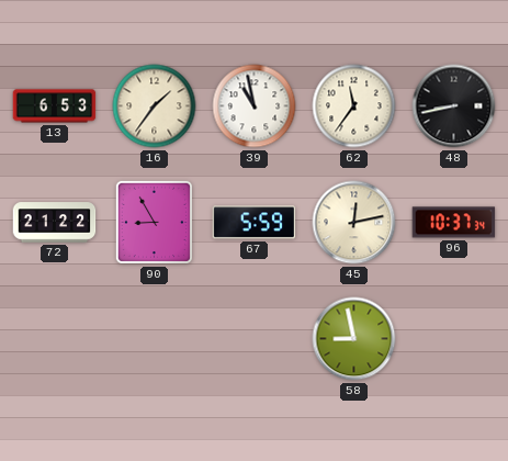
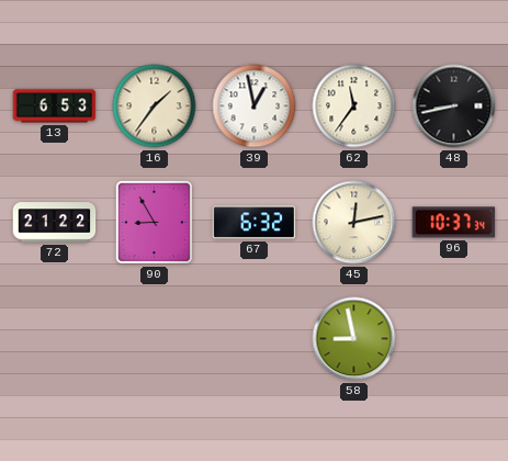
39: 10:58 -> 12:58 (255, 106)
67: 5:59 -> 6:32 (255, 223)
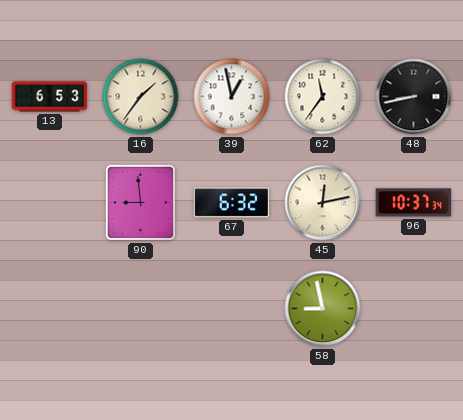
72: 21:22 -> none (55, 223)
90: 8:55 -> 8:59 (140, 202)
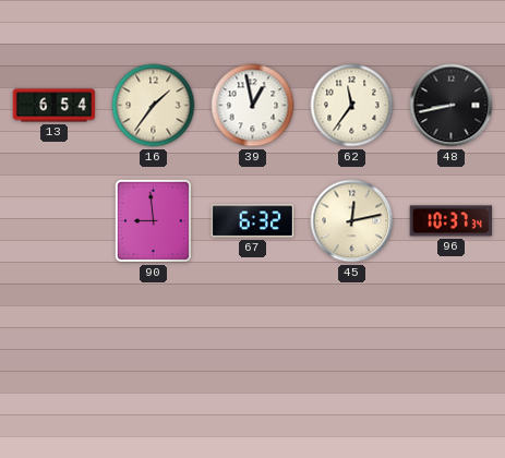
13: 6:53 -> 6:54 (55, 106)
58: 8:58 -> none (323, 309)
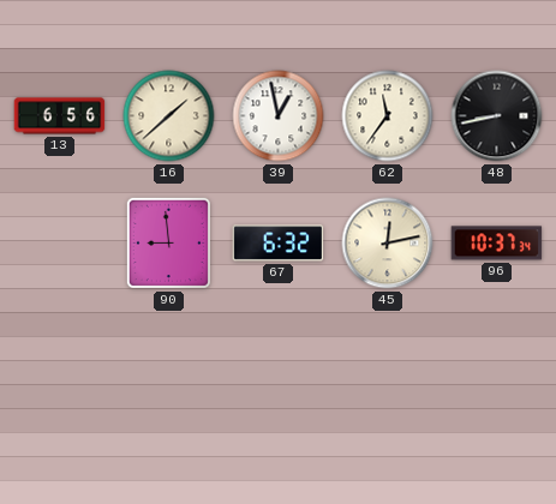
13: 6:54 -> 6:56 (60, 116)
16: 1:36 -> 1:38 (169, 116)
